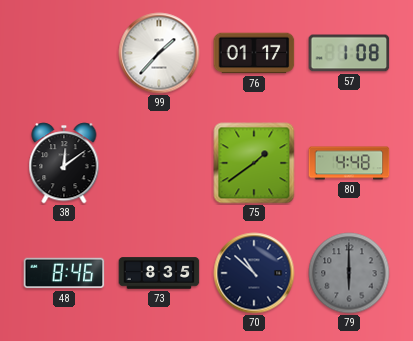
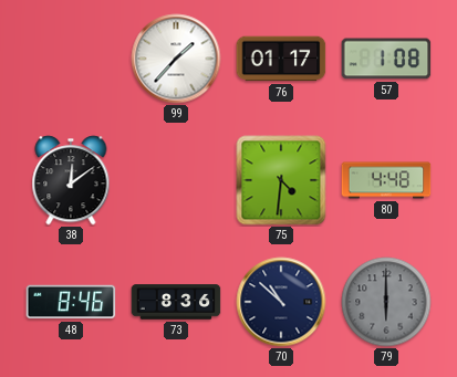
75: 1:39 -> 4:31 (281, 180)
73: 8:35 -> 8:36 (176, 302)
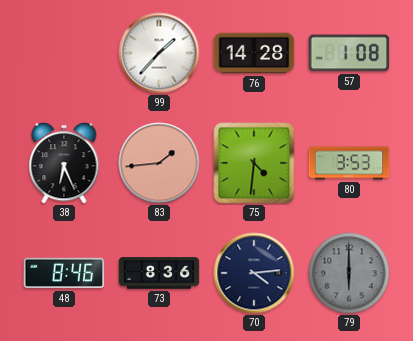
76: 01:17 -> 14:28 (254, 53)
38: 12:09 -> 6:26 (64, 163)
83: none -> 1:44 (159, 163)
80: 4:48 -> 3:53 (349, 163)
70: 10:52 -> 4:14 (254, 273)
